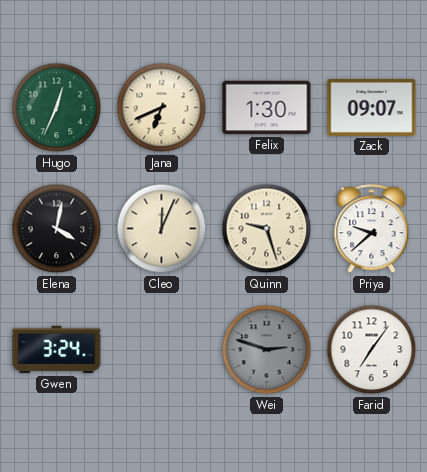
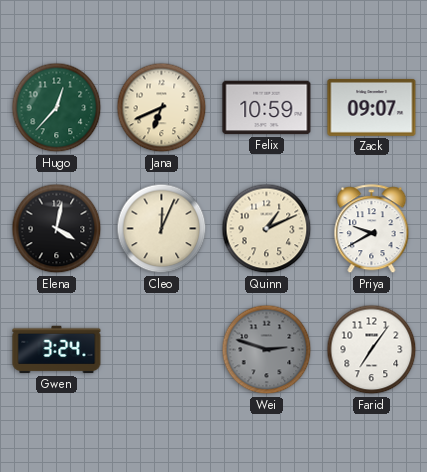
Hugo: 12:34 -> 12:37 (57, 108)
Felix: 1:30 -> 10:59 (267, 108)
Quinn: 9:27 -> 1:11 (267, 229)
Priya: 9:38 -> 9:40 (372, 229)
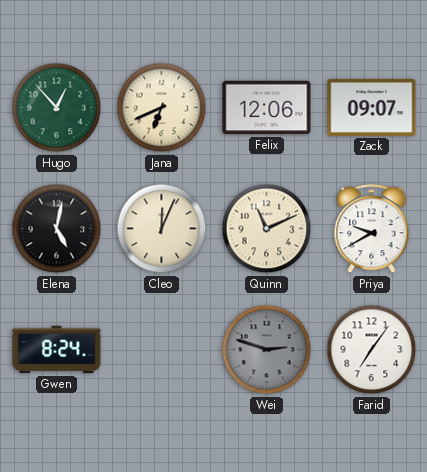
Hugo: 12:37 -> 12:53 (57, 108)
Felix: 10:59 -> 12:06 (267, 108)
Elena: 4:02 -> 5:02 (57, 229)
Quinn: 1:11 -> 11:11 (267, 229)
Gwen: 3:24 -> 8:24 (57, 350)
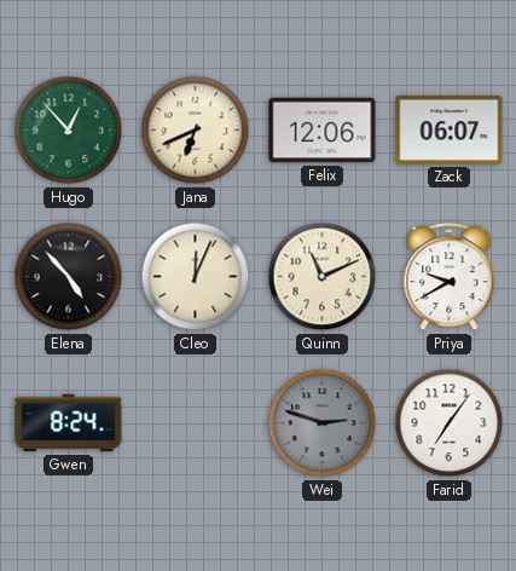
Zack: 09:07 -> 06:07 (450, 129)
Elena: 5:02 -> 4:53 (69, 277)
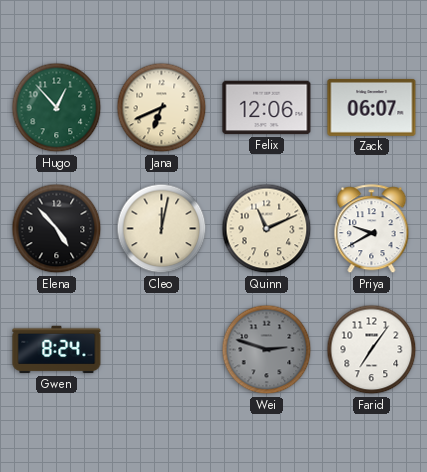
Cleo: 12:04 -> 12:02 (162, 229)
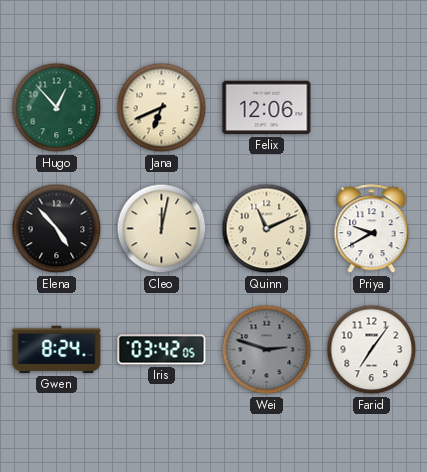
Zack: 06:07 -> none (372, 107)
Iris: none -> 03:42 (162, 350)
